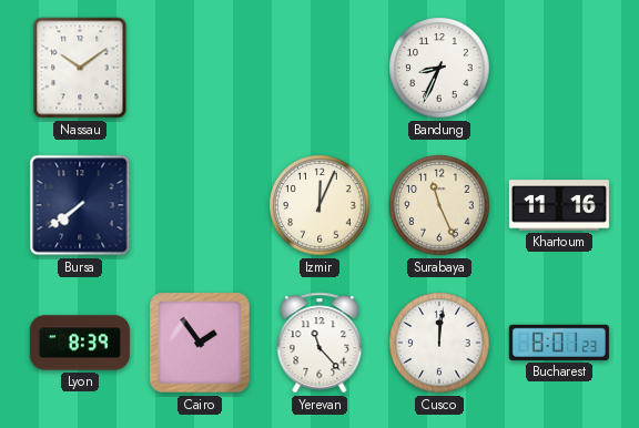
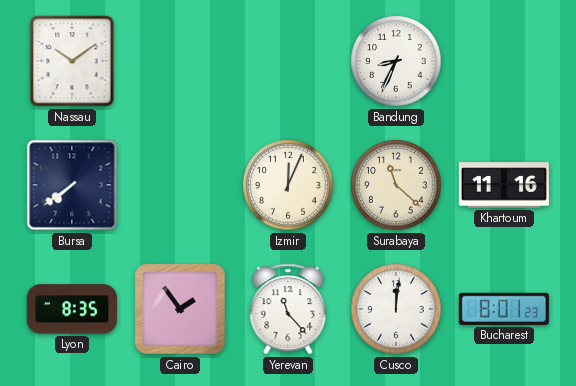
Surabaya: 11:26 -> 11:22 (396, 185)
Lyon: 8:39 -> 8:35 (72, 309)
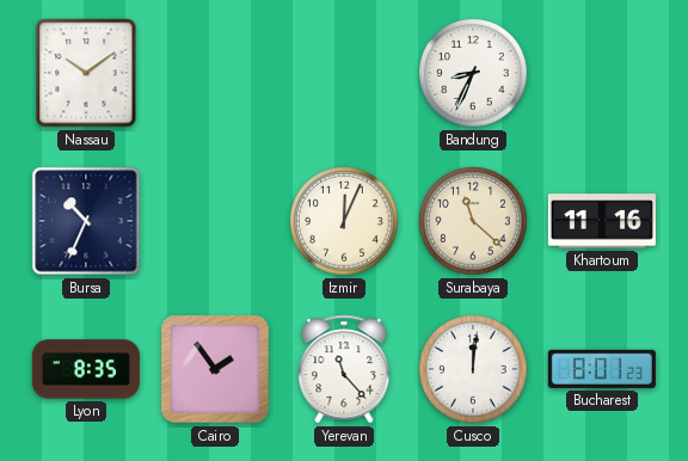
Bursa: 7:39 -> 10:34 (86, 221)
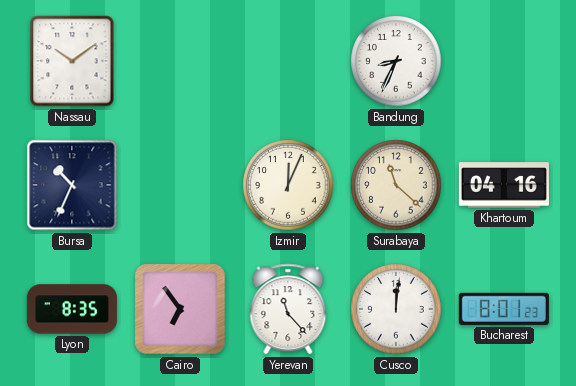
Khartoum: 11:16 -> 04:16 (504, 185)
Cairo: 1:54 -> 6:54 (180, 309)
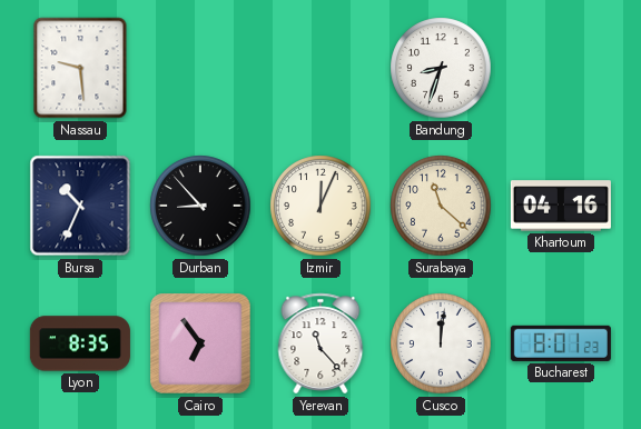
Nassau: 10:09 -> 9:29 (80, 68)
Bandung: 8:34 -> 8:33 (441, 68)
Durban: none -> 8:53 (200, 206)
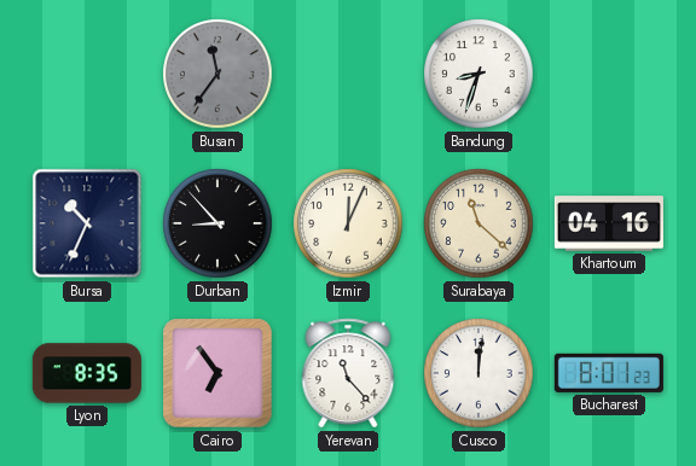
Nassau: 9:29 -> none (80, 68)
Busan: none -> 11:36 (217, 74)
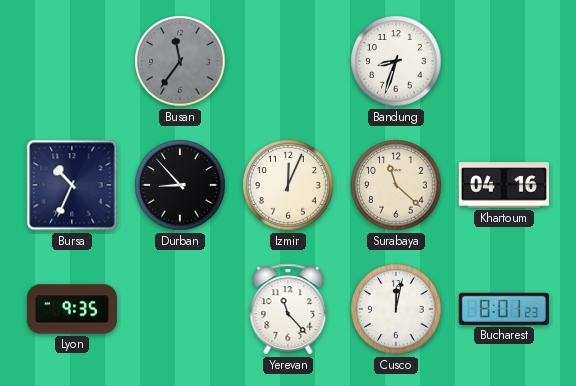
Lyon: 8:35 -> 9:35 (72, 309)
Cairo: 6:54 -> none (217, 373)
Cusco: 12:01 -> 12:02 (396, 309)
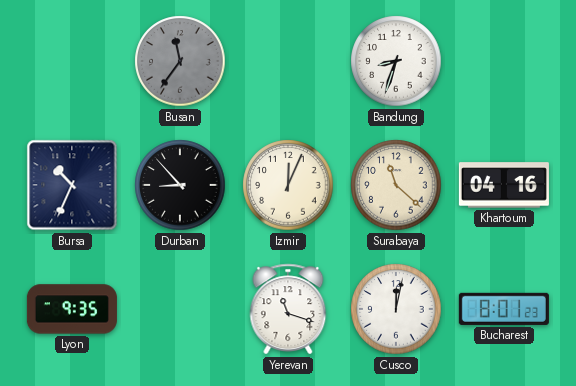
Yerevan: 11:23 -> 11:18 (288, 309)
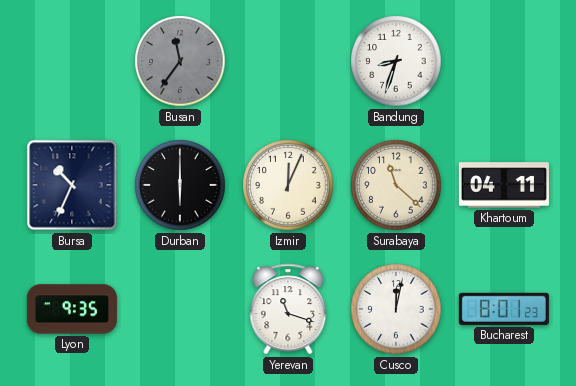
Durban: 8:53 -> 6:00 (180, 185)
Khartoum: 04:16 -> 04:11 (504, 185)
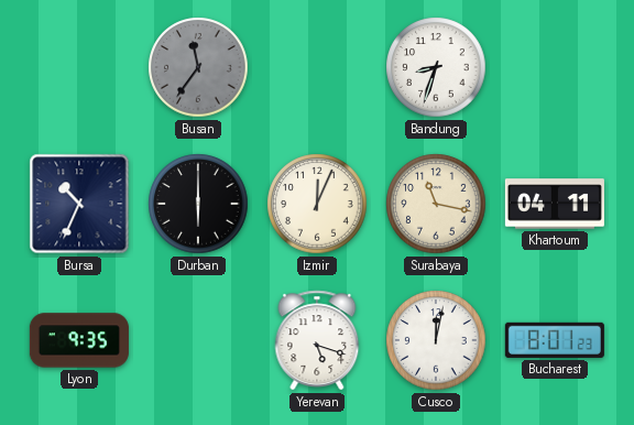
Surabaya: 11:22 -> 11:17 (436, 204)
Yerevan: 11:18 -> 5:18 (317, 340)
